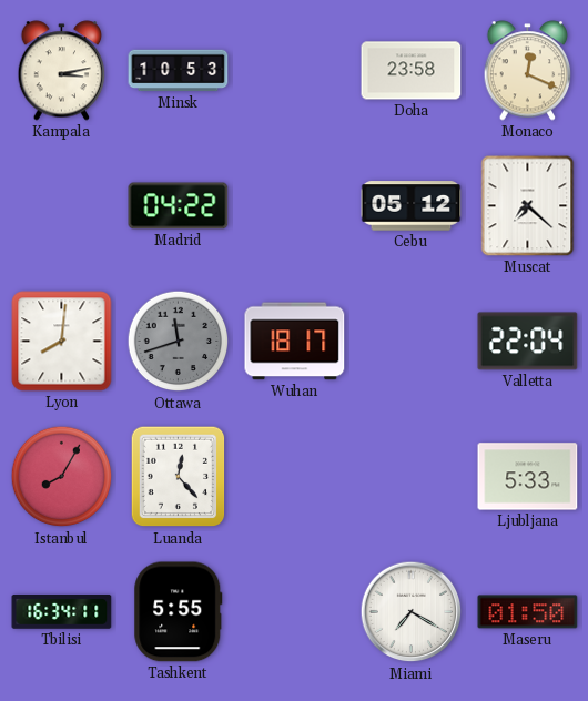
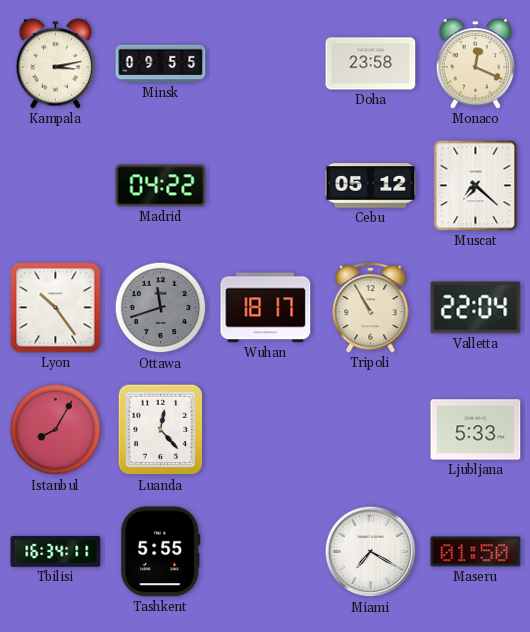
Minsk: 10:53 -> 09:55 (161, 64)
Lyon: 8:01 -> 10:24 (56, 308)
Tripoli: none -> 10:55 (371, 308)
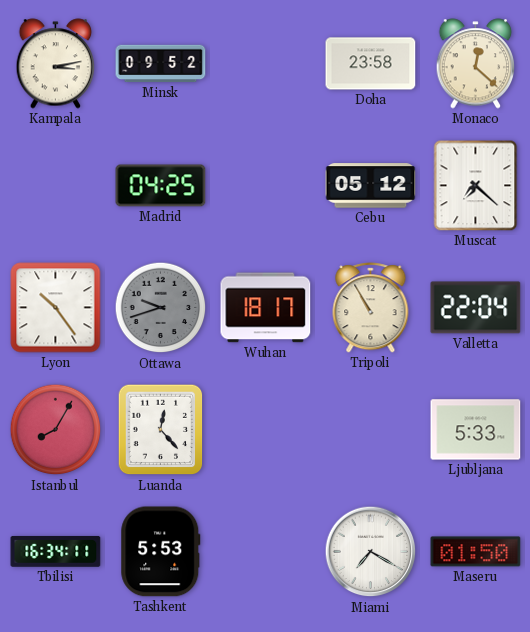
Minsk: 09:55 -> 09:52 (161, 64)
Monaco: 12:19 -> 12:22 (476, 64)
Madrid: 04:22 -> 04:25 (161, 186)
Ottawa: 11:42 -> 9:42 (161, 308)
Tashkent: 5:55 -> 5:53 (161, 552)
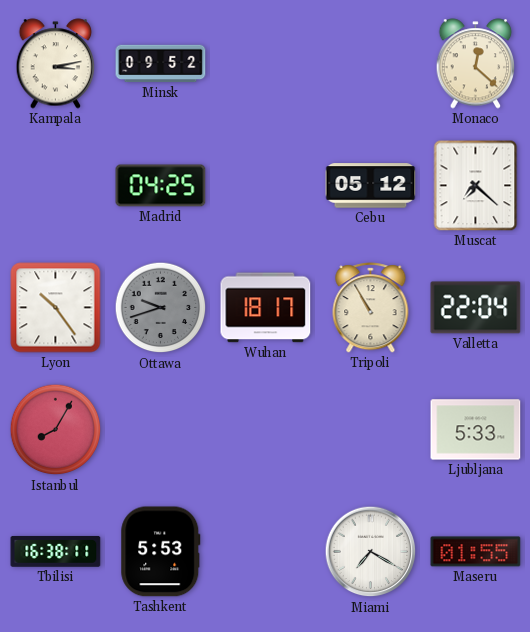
Doha: 23:58 -> none (371, 64)
Luanda: 12:23 -> none (161, 430)
Tbilisi: 16:34 -> 16:38 (56, 552)
Maseru: 01:50 -> 01:55 (476, 552)
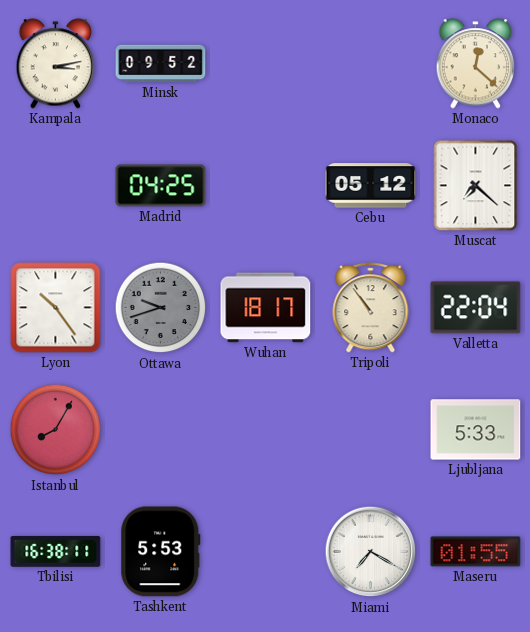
Tripoli: 10:55 -> 10:54 (371, 308)
